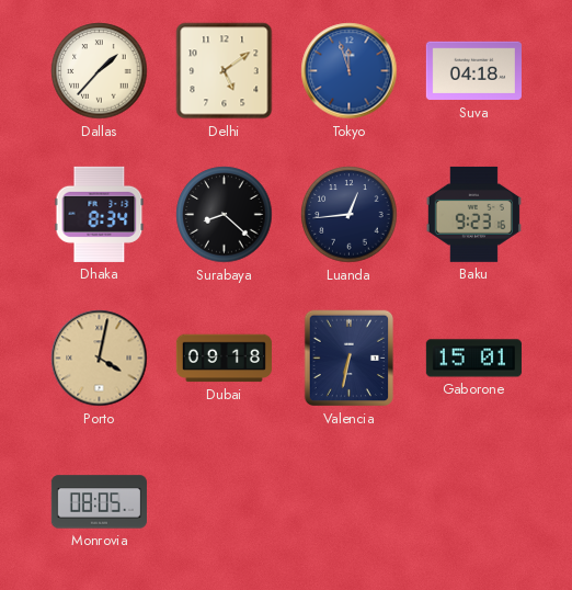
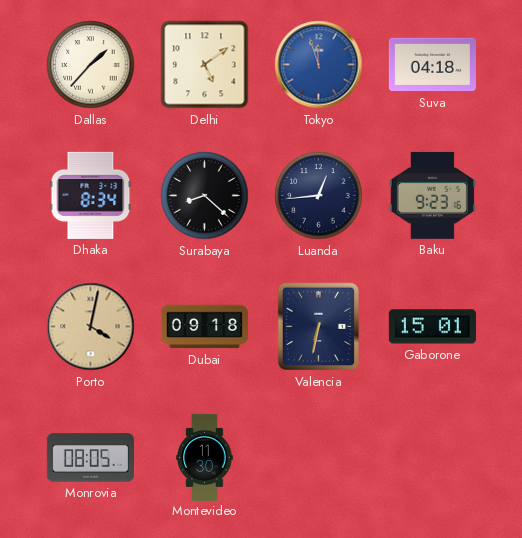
Montevideo: none -> 11:30 (205, 457)
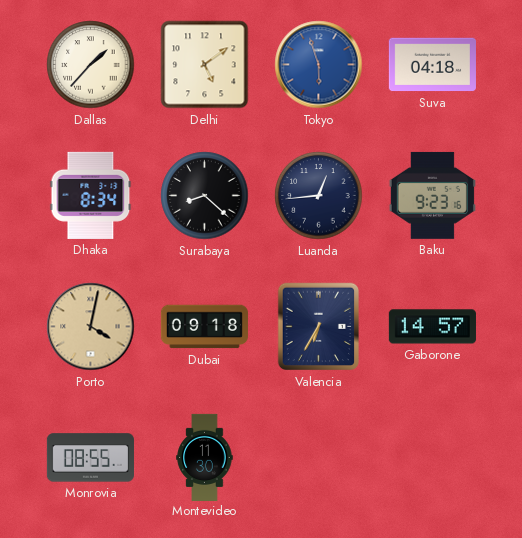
Tokyo: 11:57 -> 5:57 (319, 65)
Valencia: 6:32 -> 6:35 (319, 327)
Gaborone: 15:01 -> 14:57 (432, 327)
Monrovia: 08:05 -> 08:55 (90, 458)
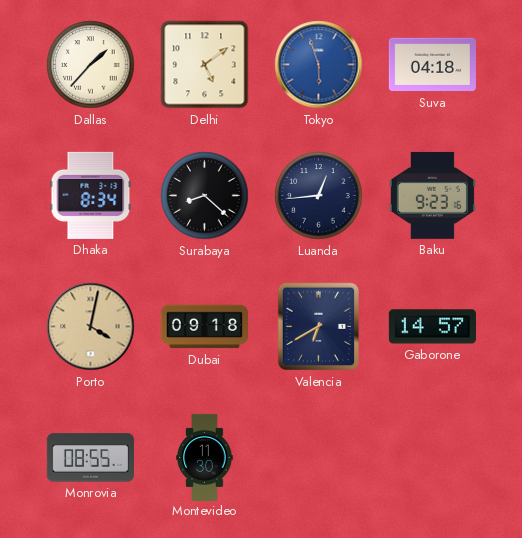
Valencia: 6:35 -> 6:40 (319, 327)
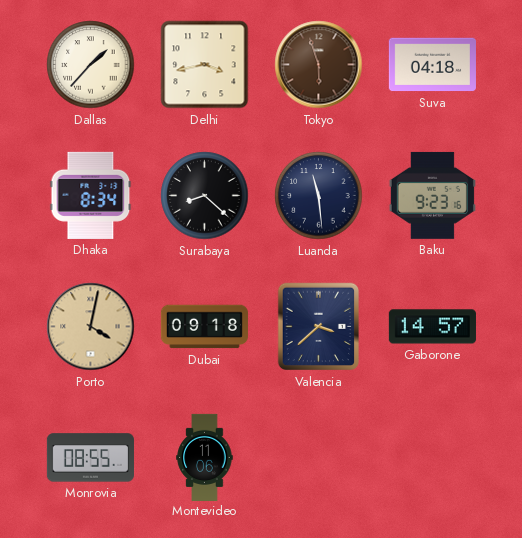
Delhi: 5:09 -> 3:43 (205, 65)
Tokyo dial: blue -> brown (319, 65)
Luanda: 12:44 -> 11:29 (319, 196)
Valencia: 6:40 -> 3:38 (319, 327)
Montevideo: 11:30 -> 11:06 (205, 457)
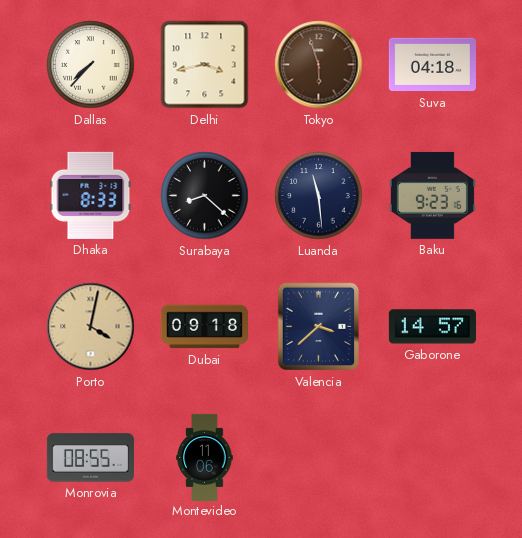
Dallas: 1:37 -> 7:37 (91, 65)
Dhaka: 8:34 -> 8:33 (91, 195)
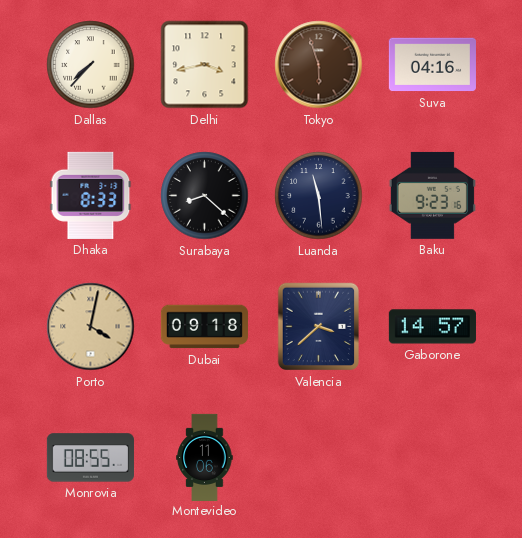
Suva: 04:18 -> 04:16 (432, 65)
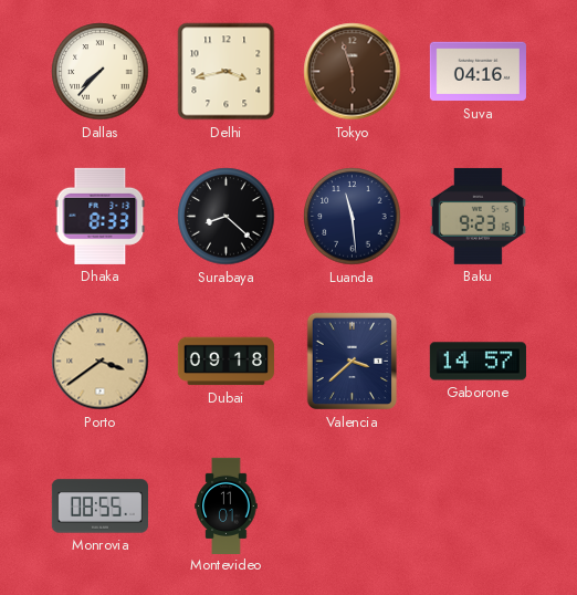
Porto: 4:02 -> 3:39 (101, 362)
Montevideo: 11:06 -> 11:01 (227, 505)
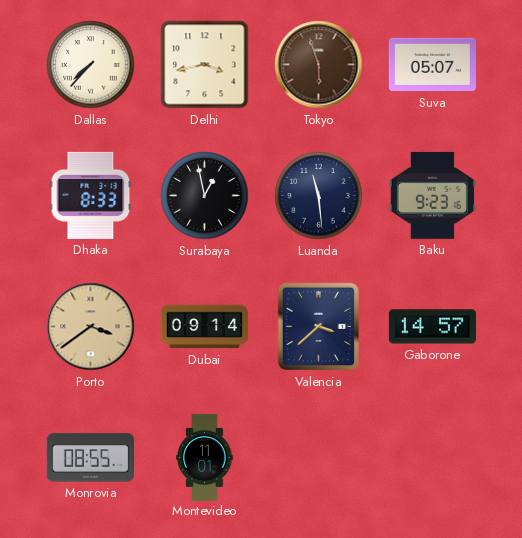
Suva: 04:16 -> 05:07 (432, 65)
Surabaya: 8:22 -> 12:58 (205, 196)
Dubai: 09:18 -> 09:14 (204, 327)
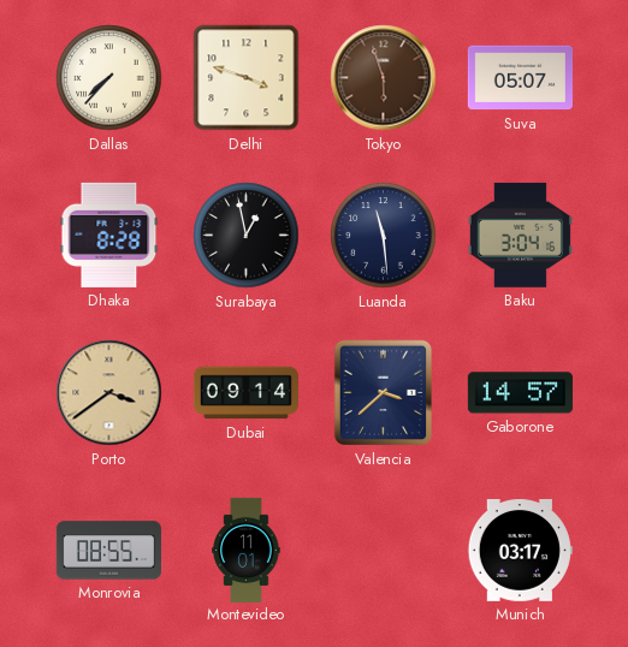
Delhi: 3:43 -> 3:48 (247, 78)
Dhaka: 8:33 -> 8:28 (109, 235)
Baku: 9:23 -> 3:04 (520, 235)
Munich: none -> 03:17 (520, 551)
